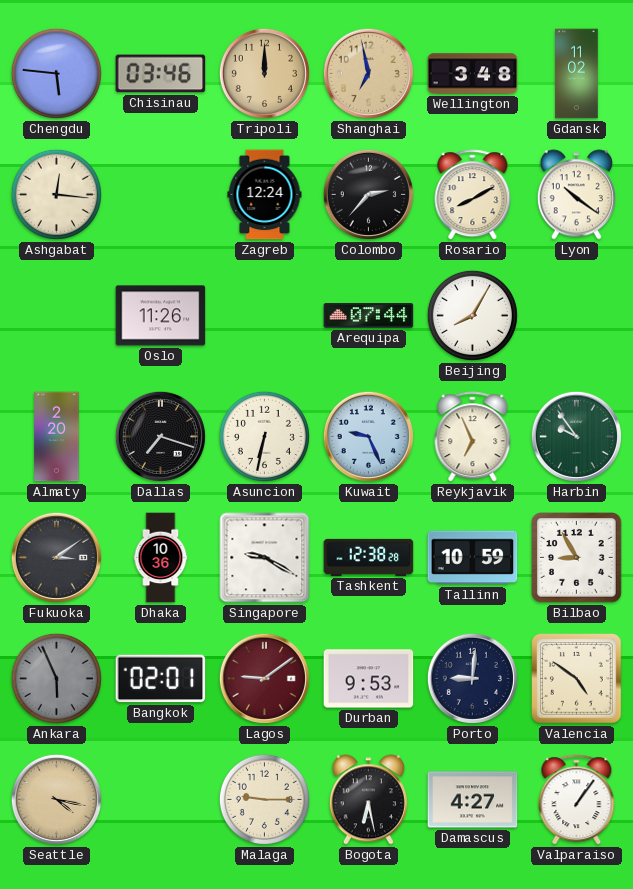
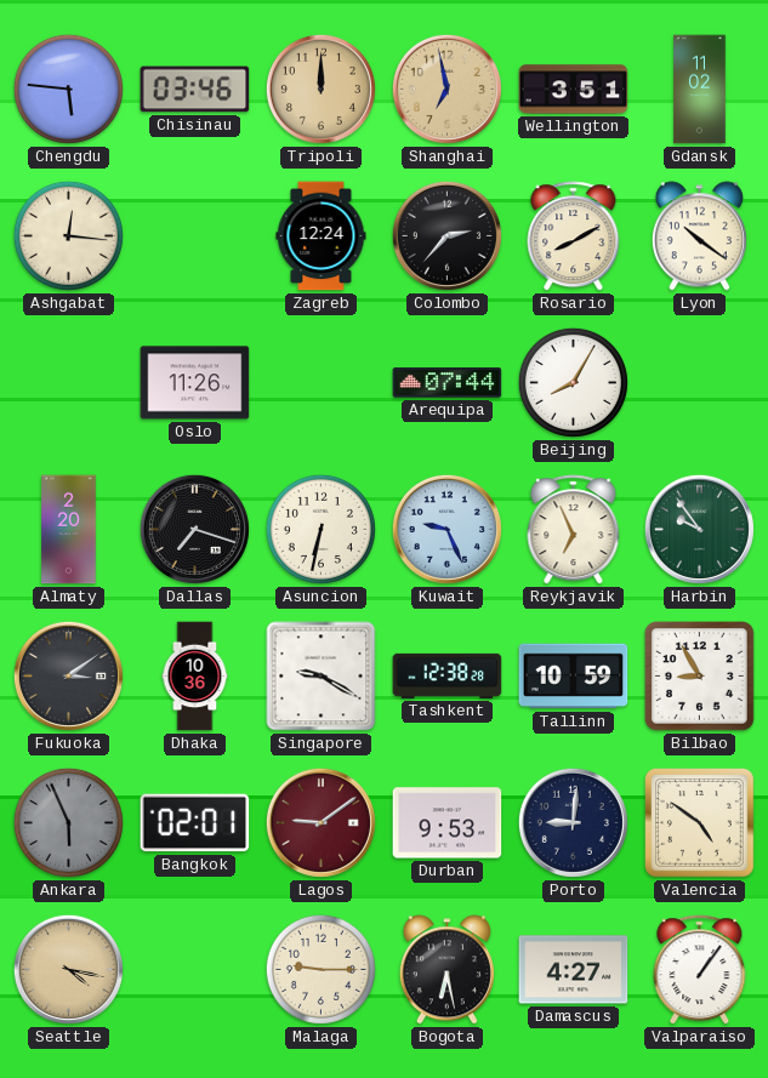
Wellington: 3:48 -> 3:51 (574, 90)
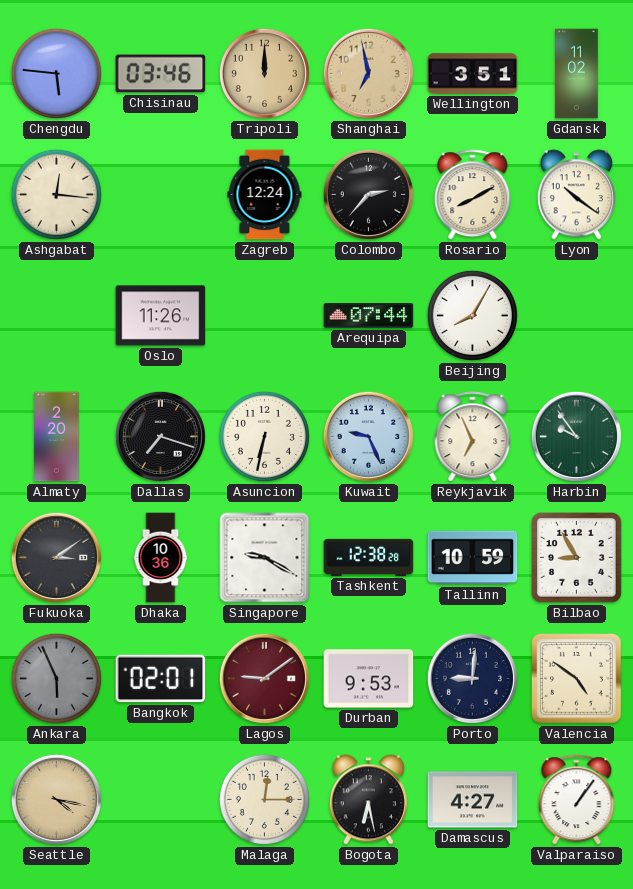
Malaga: 9:15 -> 12:15 (264, 799)
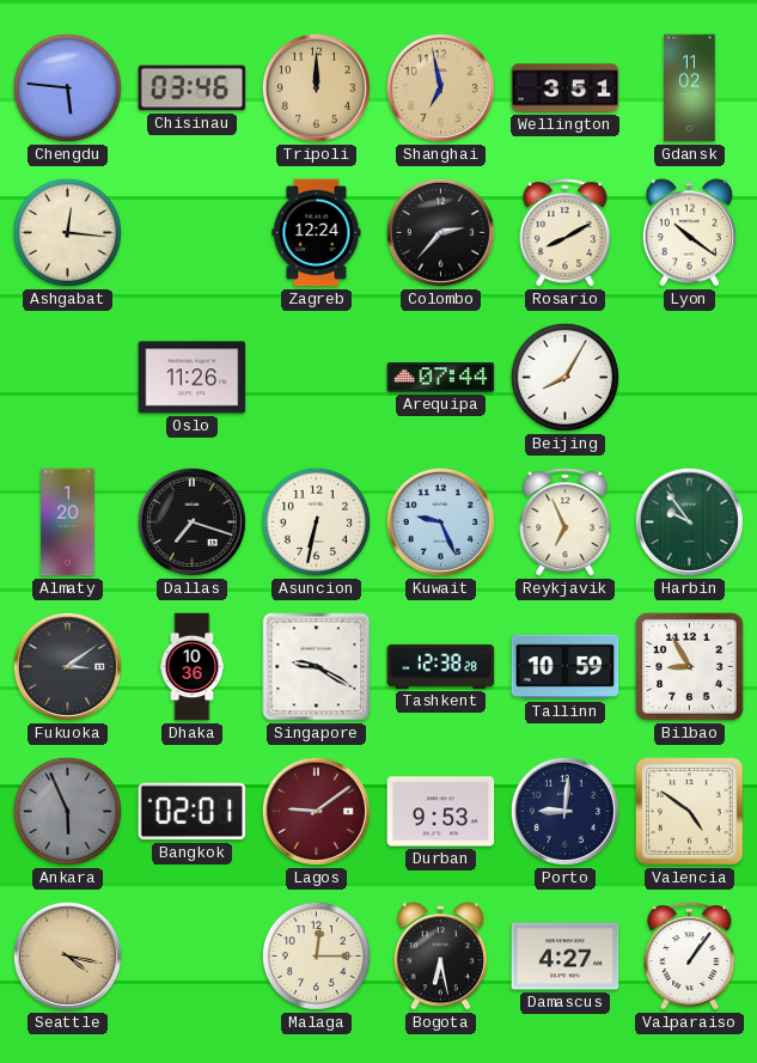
Almaty: 2:20 -> 1:20 (68, 523)
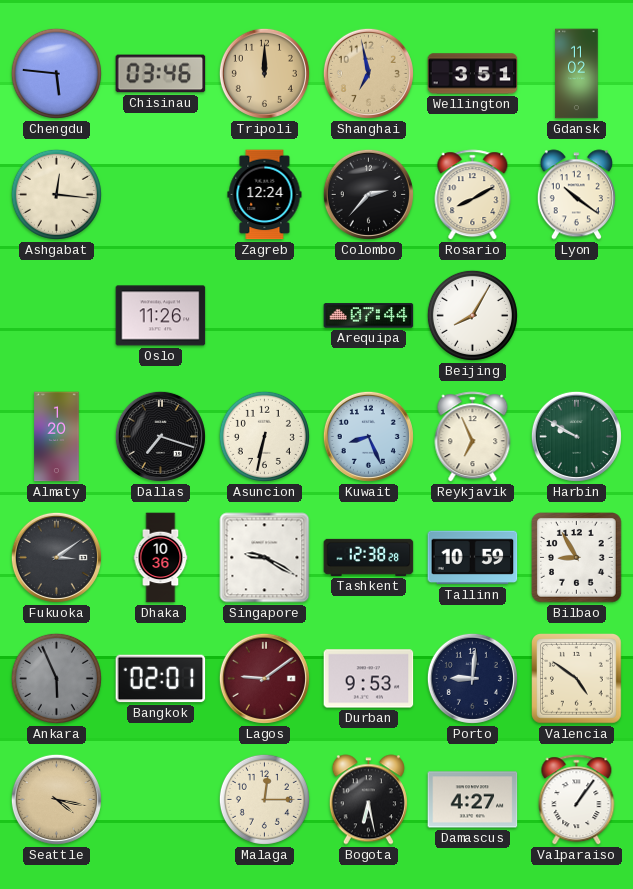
Kuwait: 9:26 -> 8:26 (368, 436)
Harbin: 9:54 -> 9:50 (576, 436)
